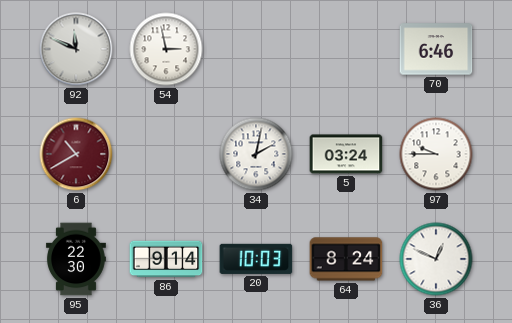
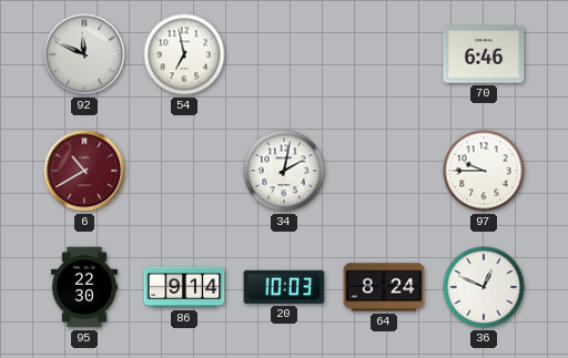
54: 2:58 -> 6:58 (184, 54)
5: 03:24 -> none (346, 154)
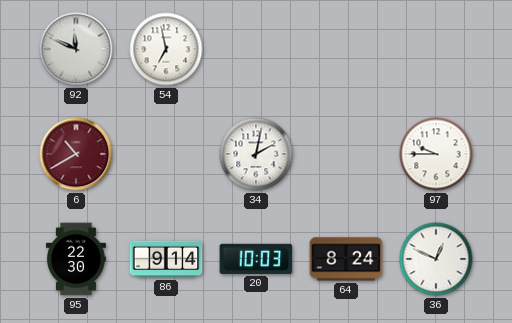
70: 6:46 -> none (484, 54)
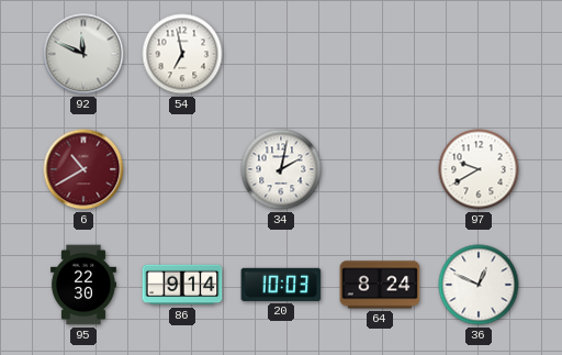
97: 9:45 -> 9:40 (479, 169)
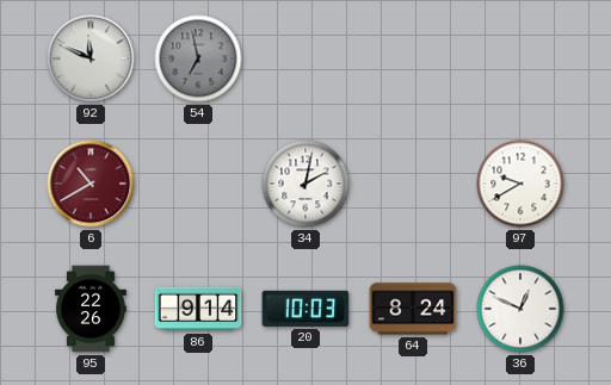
54 dial: white -> grey (198, 58)
95: 22:30 -> 22:26 (91, 309)
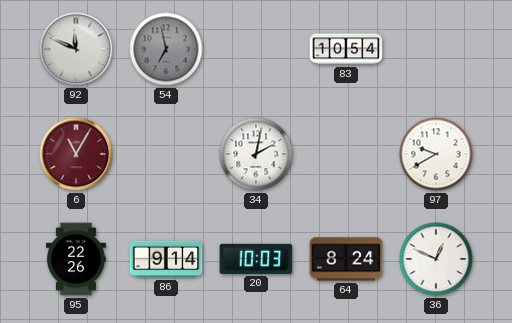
83: none -> 10:54 (346, 49)
6: 10:40 -> 11:05 (76, 154)
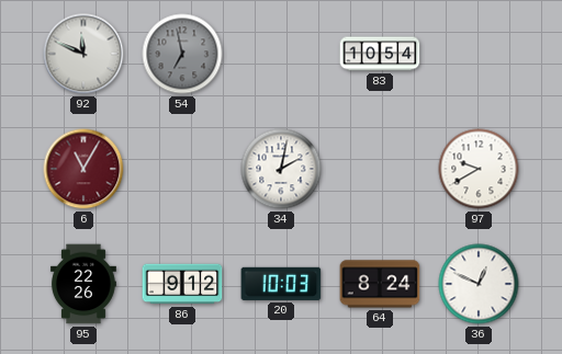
86: 9:14 -> 9:12 (182, 284)
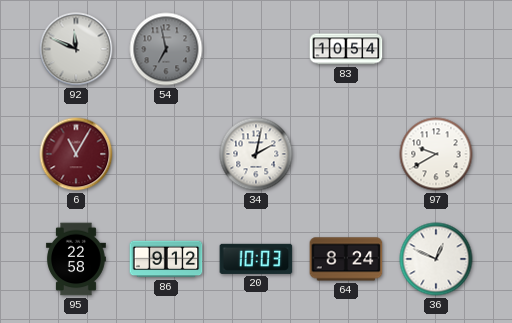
95: 22:26 -> 22:58 (76, 259)
